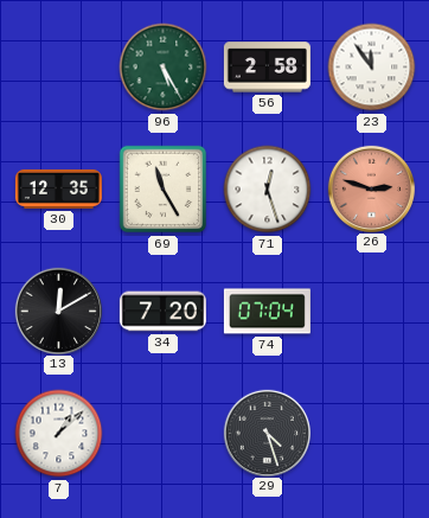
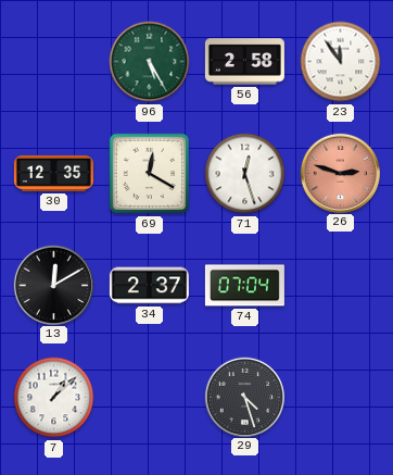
69: 11:25 -> 12:20 (150, 174)
34: 7:20 -> 2:37 (149, 286)
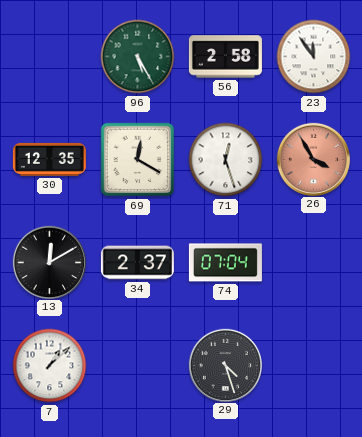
26: 2:48 -> 3:55 (313, 159)
